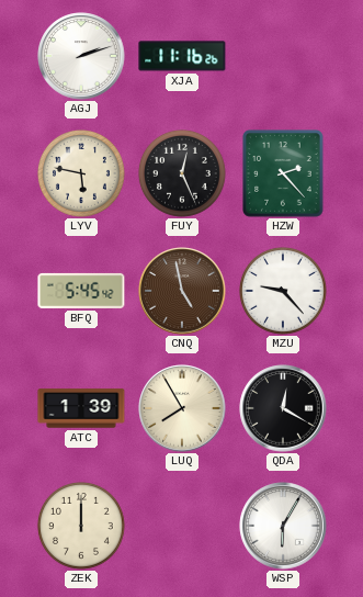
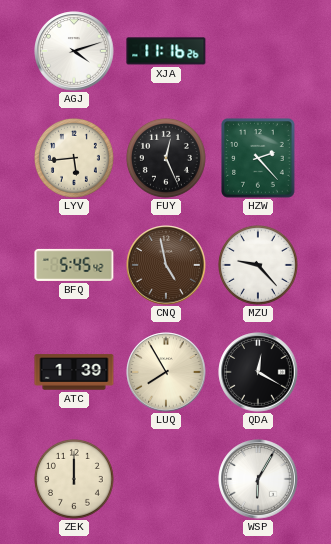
AGJ: 2:12 -> 4:12 (74, 51)
LYV: 5:47 -> 5:44 (74, 158)
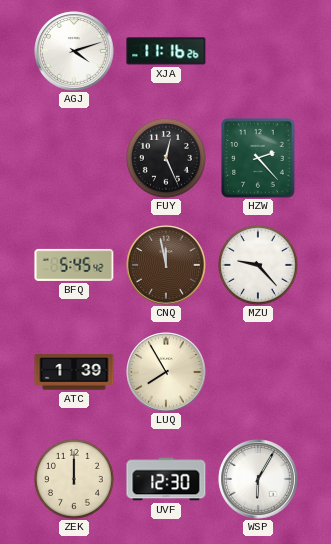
LYV: 5:44 -> none (74, 158)
CNQ: 4:58 -> 11:58 (166, 265)
QDA: 12:20 -> none (258, 372)
UVF: none -> 12:30 (166, 479)
